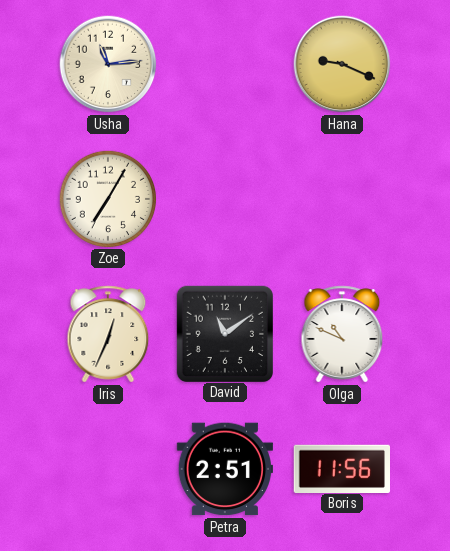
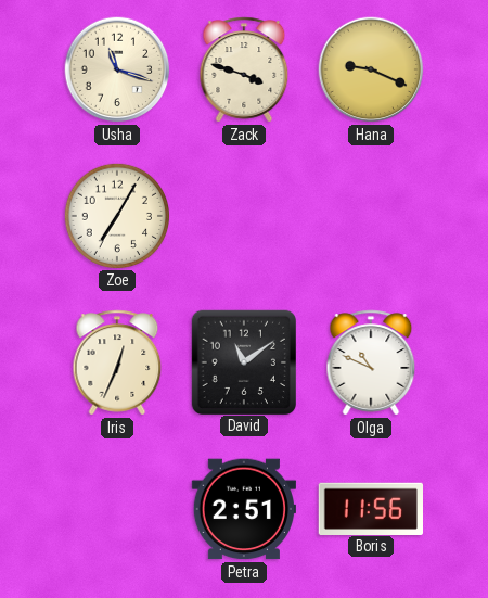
Usha: 11:14 -> 11:18 (117, 69)
Zack: none -> 3:48 (244, 69)
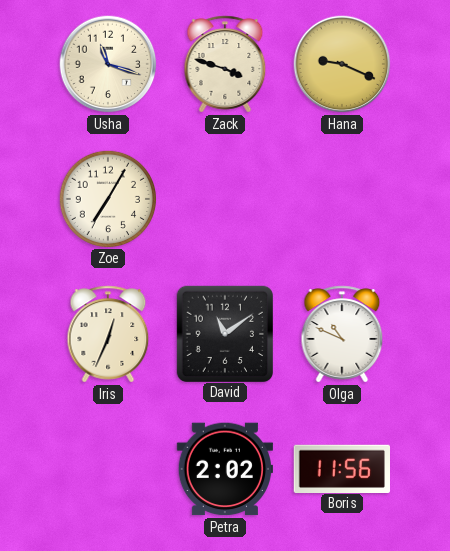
Petra: 2:51 -> 2:02 (224, 469)
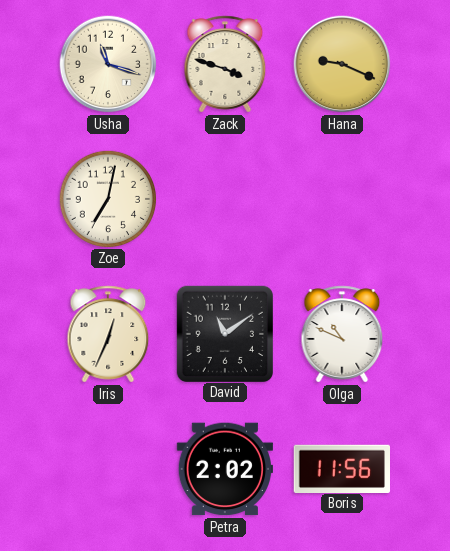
Zoe: 7:05 -> 7:02 (107, 198)
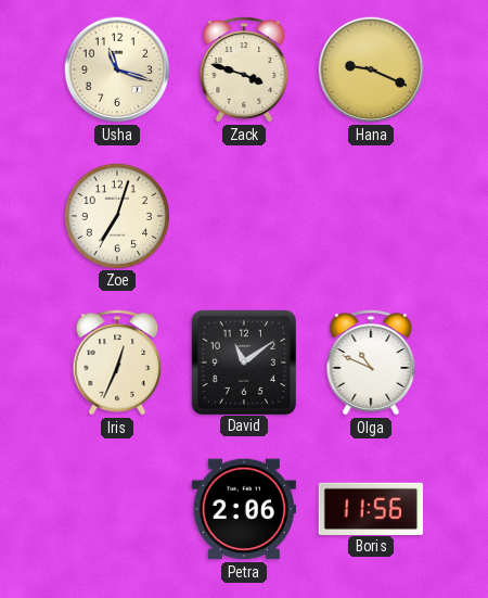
Zoe: 7:02 -> 7:03 (116, 215)
Petra: 2:02 -> 2:06 (243, 509)
